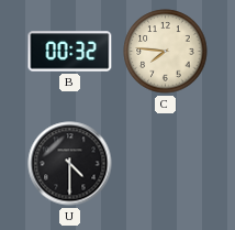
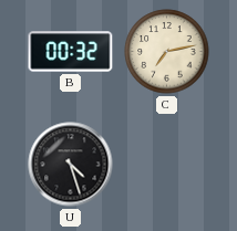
C: 7:46 -> 7:13 (167, 52)
U: 4:30 -> 4:27 (71, 165)
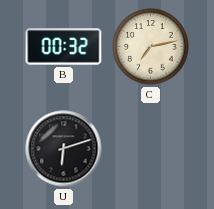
U: 4:27 -> 6:12 (64, 149)
